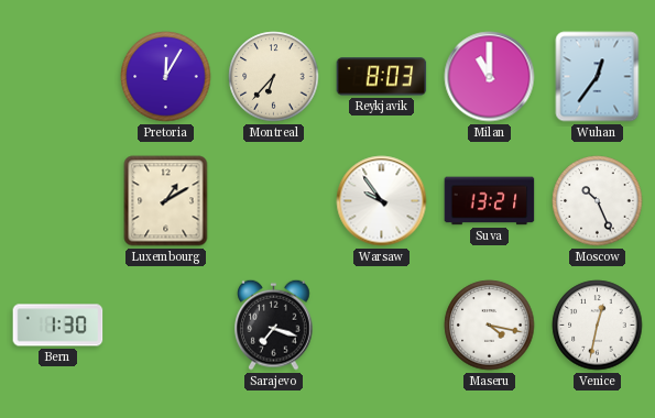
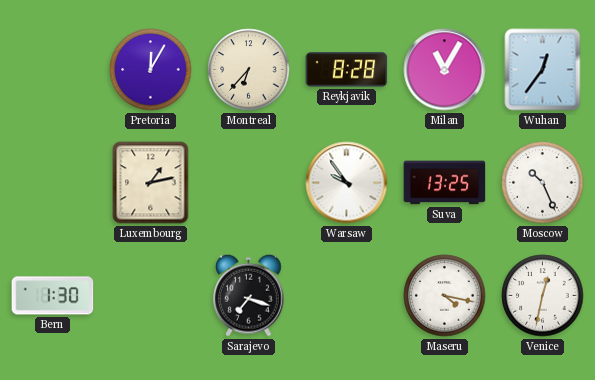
Reykjavik: 8:03 -> 8:28 (347, 70)
Milan: 11:00 -> 11:05 (445, 70)
Luxembourg: 1:10 -> 1:13 (151, 183)
Suva: 13:21 -> 13:25 (445, 183)
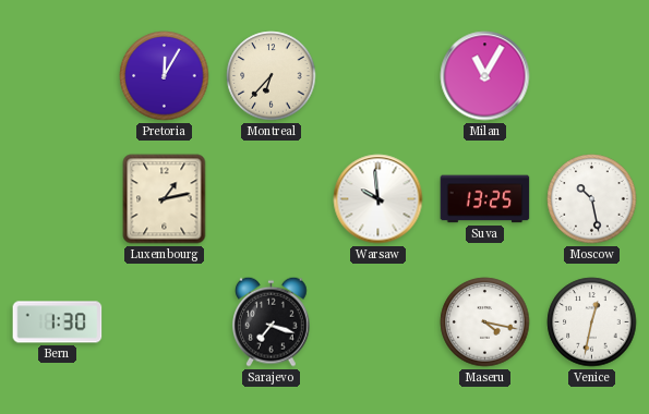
Reykjavik: 8:28 -> none (347, 70)
Wuhan: 12:36 -> none (543, 70)
Warsaw: 9:54 -> 9:59 (378, 199)
Moscow: 10:26 -> 10:28 (592, 199)
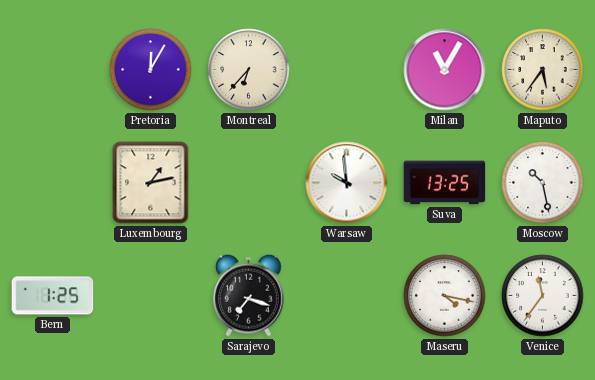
Maputo: none -> 5:36 (543, 70)
Bern: 1:30 -> 1:25 (53, 296)
Venice: 12:32 -> 11:36 (543, 296)
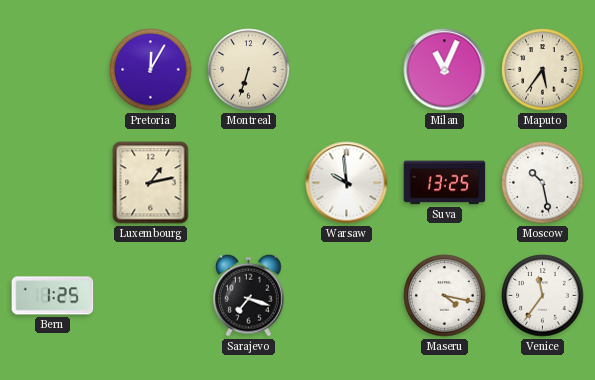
Montreal: 6:37 -> 6:33 (249, 70)
Milan: 11:05 -> 11:04 (445, 70)
